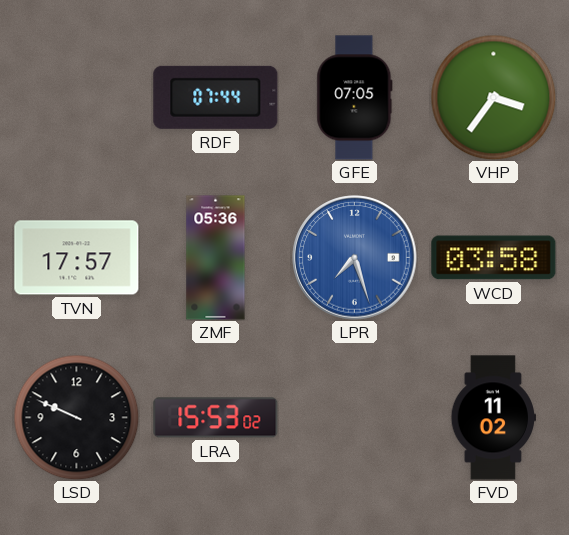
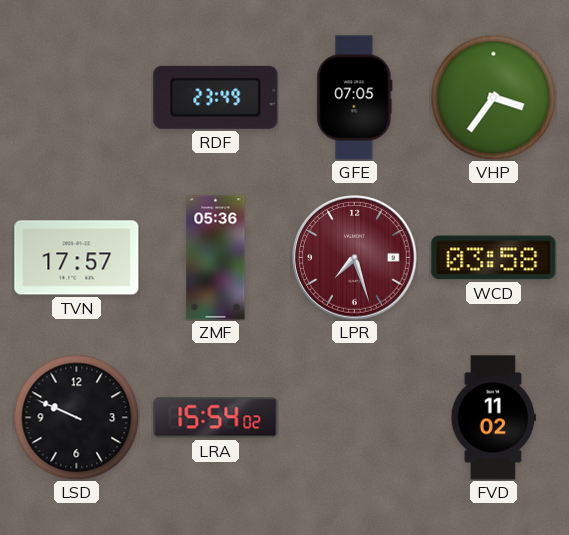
RDF: 07:44 -> 23:49 (216, 97)
LPR dial: blue -> burgundy (355, 258)
LRA: 15:53 -> 15:54 (216, 418)
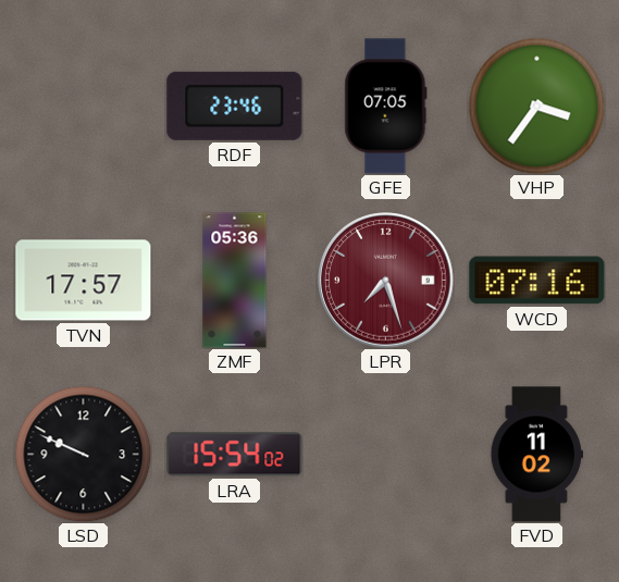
RDF: 23:49 -> 23:46 (235, 106)
WCD: 03:58 -> 07:16 (537, 281)
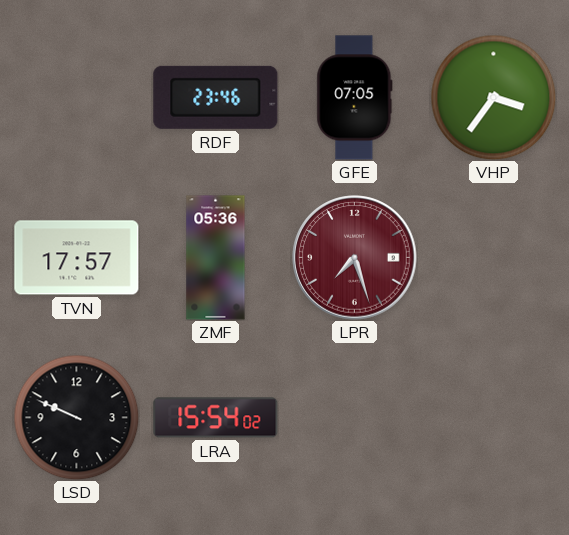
WCD: 07:16 -> none (537, 281)
FVD: 11:02 -> none (536, 455)
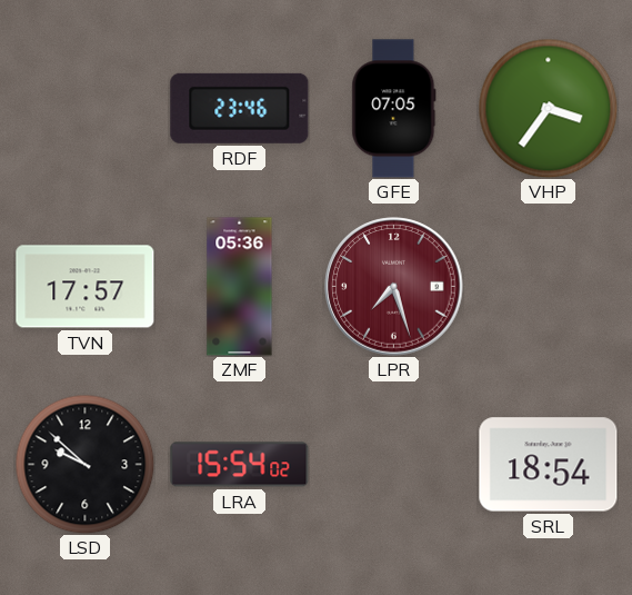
LSD: 9:49 -> 9:52 (84, 464)
SRL: none -> 18:54 (549, 465)
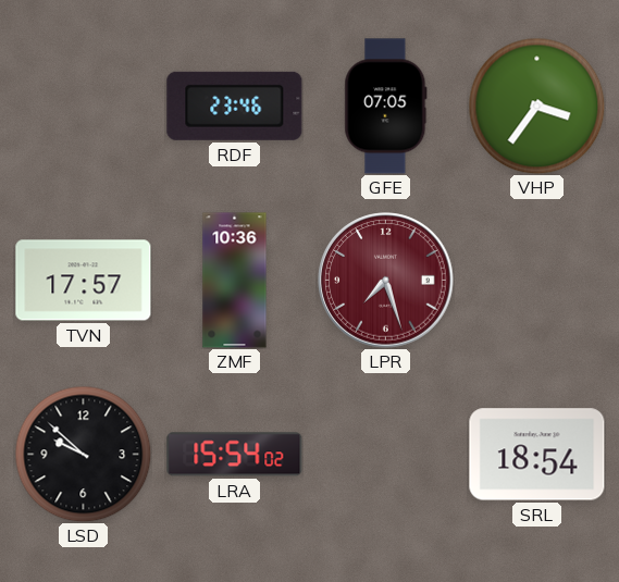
ZMF: 05:36 -> 10:36 (235, 281)
